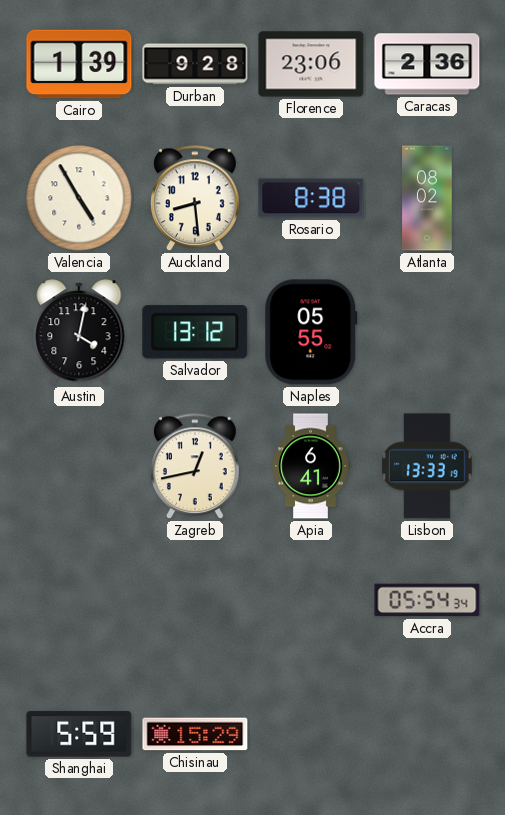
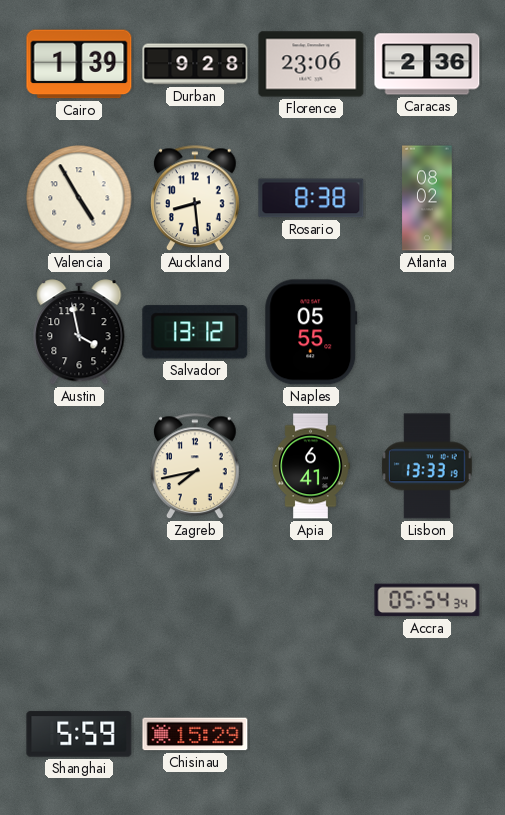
Austin: 4:02 -> 3:58 (79, 332)
Zagreb: 12:43 -> 7:43 (196, 467)
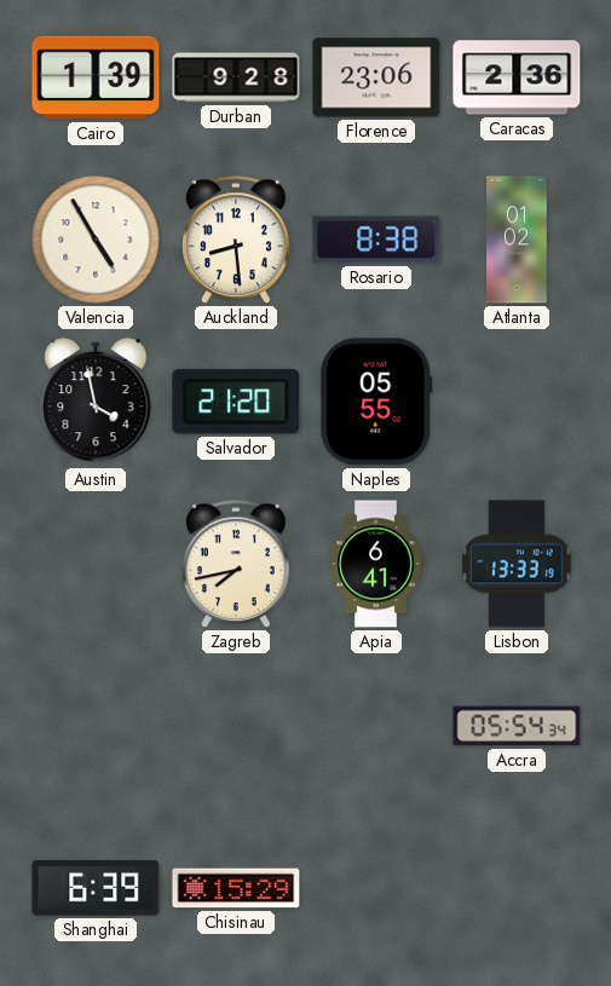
Atlanta: 08:02 -> 01:02 (517, 240)
Salvador: 13:12 -> 21:20 (236, 402)
Shanghai: 5:59 -> 6:39 (96, 888)
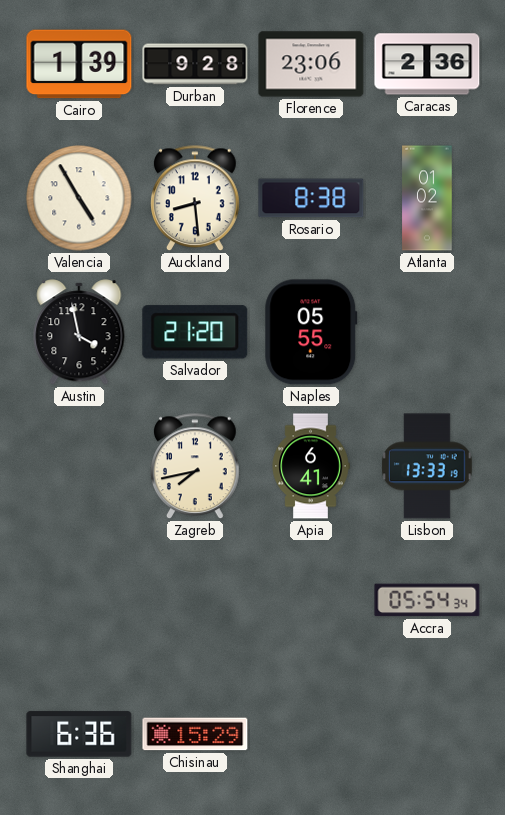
Shanghai: 6:39 -> 6:36 (79, 734)
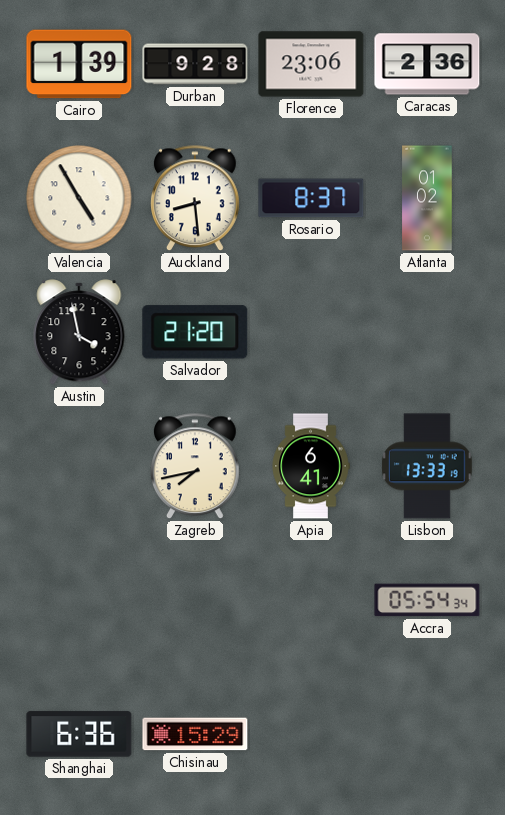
Rosario: 8:38 -> 8:37 (311, 198)
Naples: 05:55 -> none (311, 332)
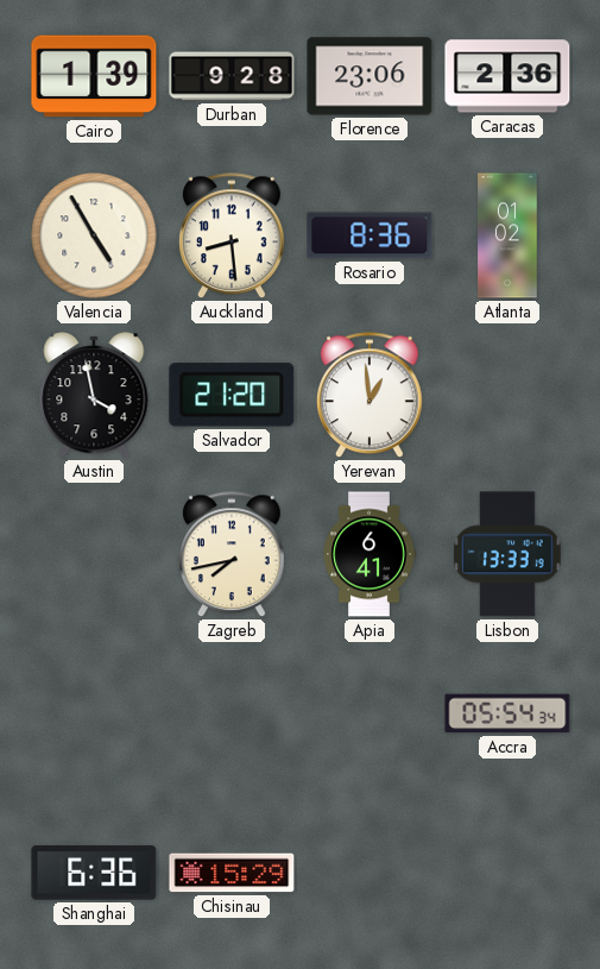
Rosario: 8:37 -> 8:36 (370, 235)
Yerevan: none -> 12:59 (371, 396)
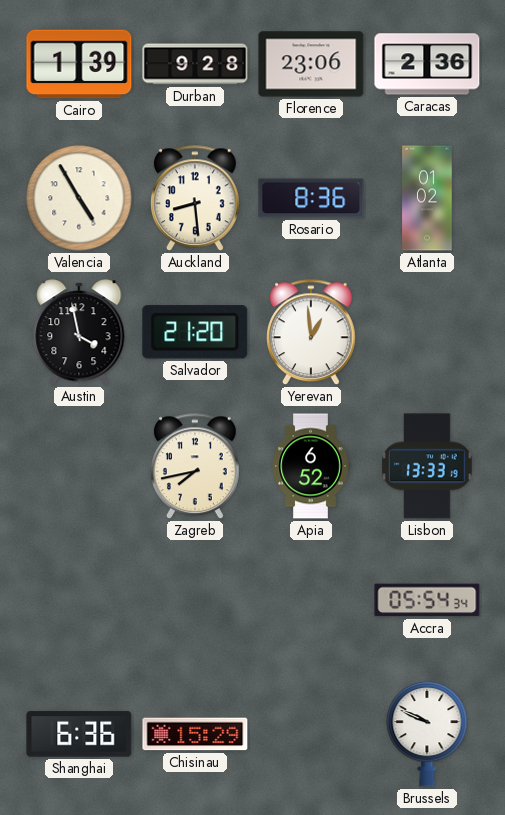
Apia: 6:41 -> 6:52 (311, 466)
Brussels: none -> 9:49 (427, 734)
